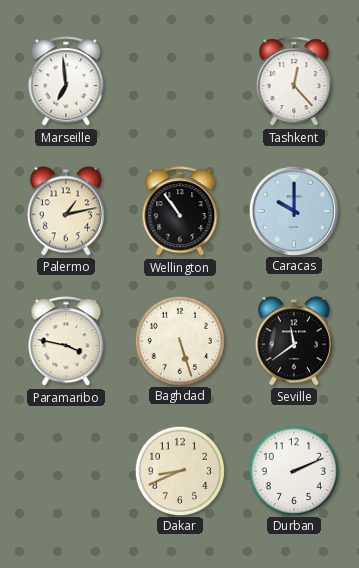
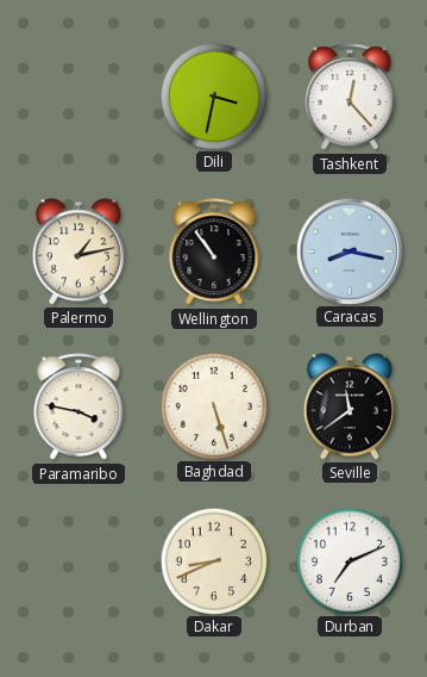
Marseille: 6:59 -> none (66, 82)
Dili: none -> 3:32 (213, 95)
Caracas: 10:00 -> 8:17 (348, 250)
Durban: 2:11 -> 7:11 (348, 560)
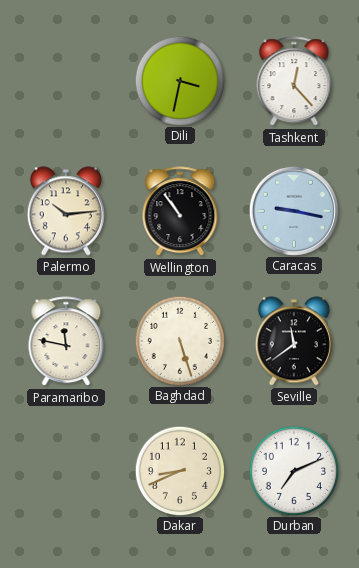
Palermo: 1:13 -> 10:14 (66, 211)
Caracas: 8:17 -> 9:17 (293, 210)
Paramaribo: 3:47 -> 11:47 (66, 342)
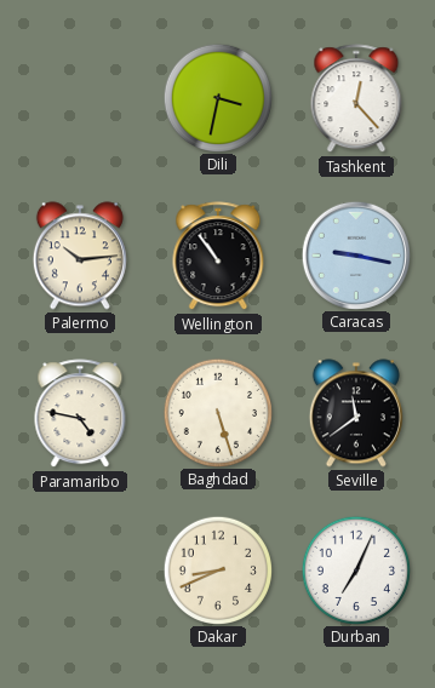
Paramaribo: 11:47 -> 4:47 (80, 414)
Durban: 7:11 -> 7:04 (355, 569)
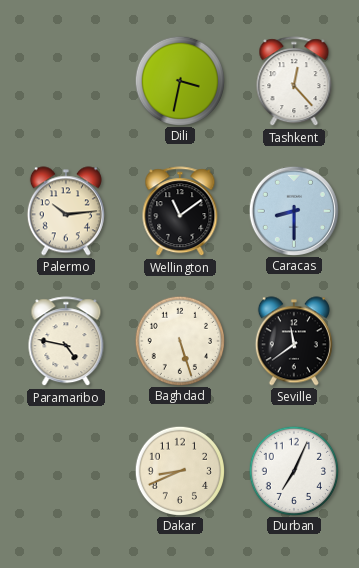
Wellington: 10:54 -> 11:09 (180, 212)
Caracas: 9:17 -> 8:30 (293, 210)
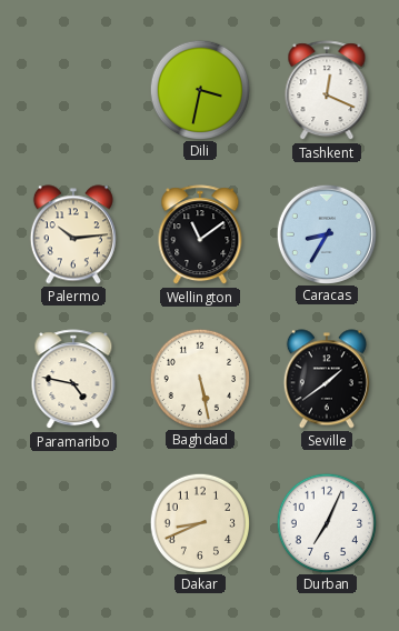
Tashkent: 12:23 -> 12:19 (327, 91)
Caracas: 8:30 -> 8:35 (326, 233)
Baghdad: 5:27 -> 5:28 (199, 378)
Seville: 11:39 -> 1:39 (327, 379)
